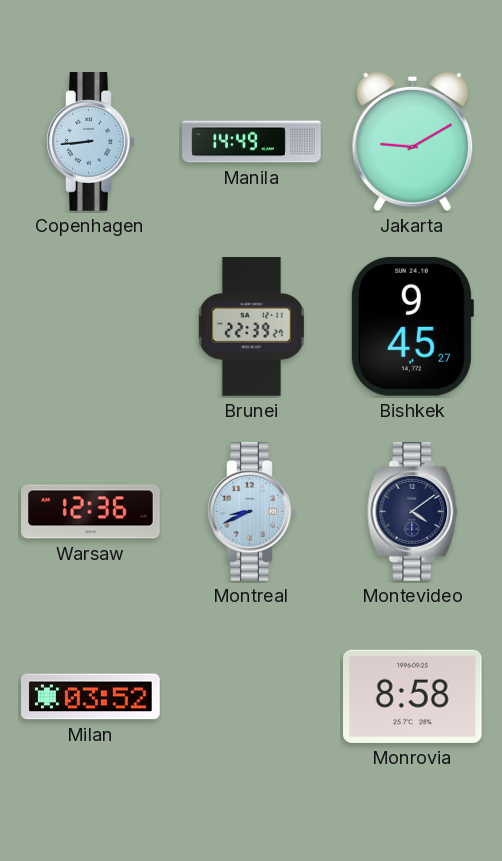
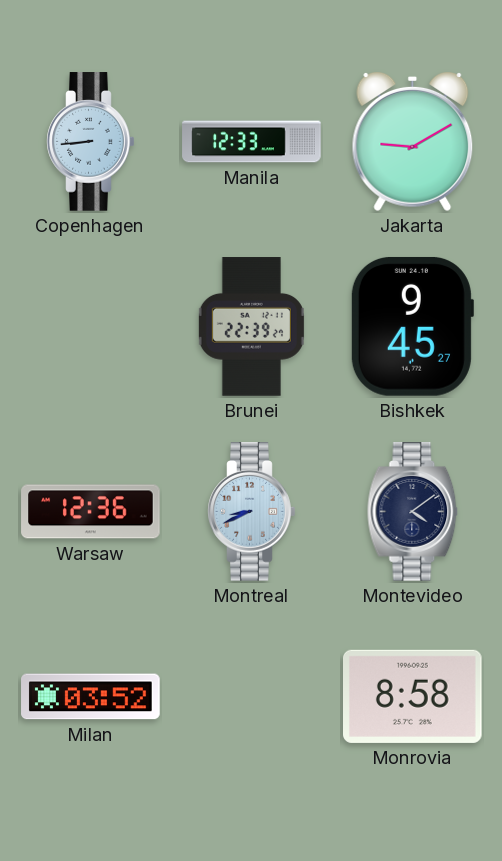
Manila: 14:49 -> 12:33 (252, 142)
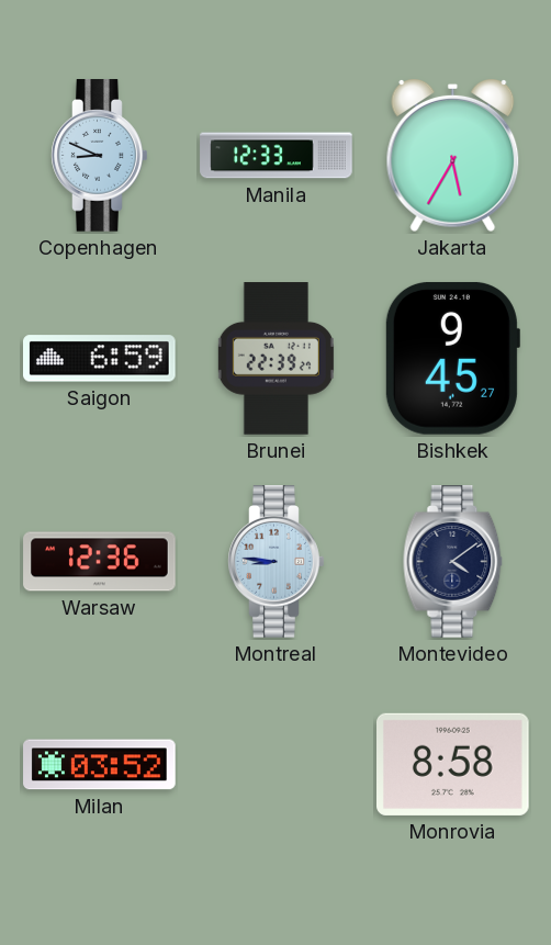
Copenhagen: 8:44 -> 8:49 (100, 156)
Jakarta: 9:10 -> 5:35 (453, 156)
Saigon: none -> 6:59 (100, 359)
Montreal: 8:41 -> 8:46 (277, 562)
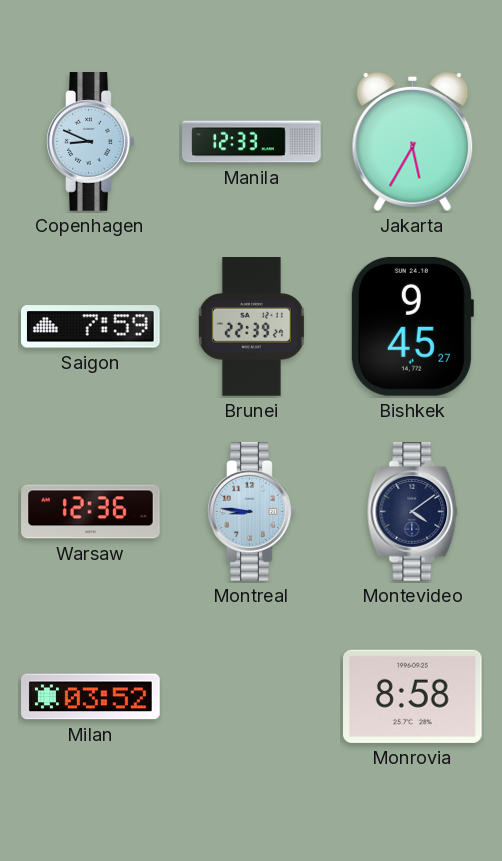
Saigon: 6:59 -> 7:59 (91, 327)
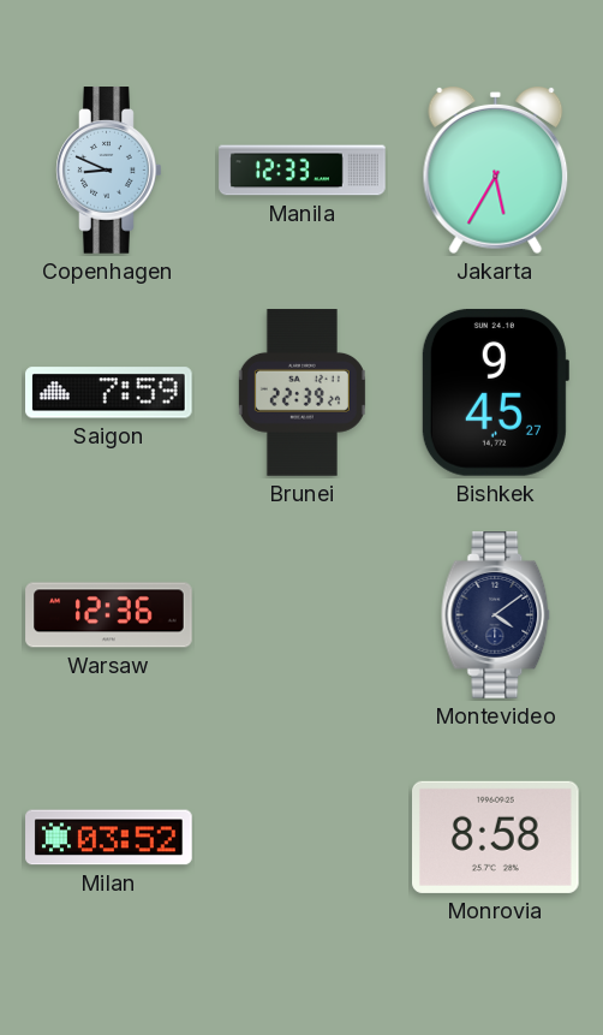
Montreal: 8:46 -> none (252, 512)
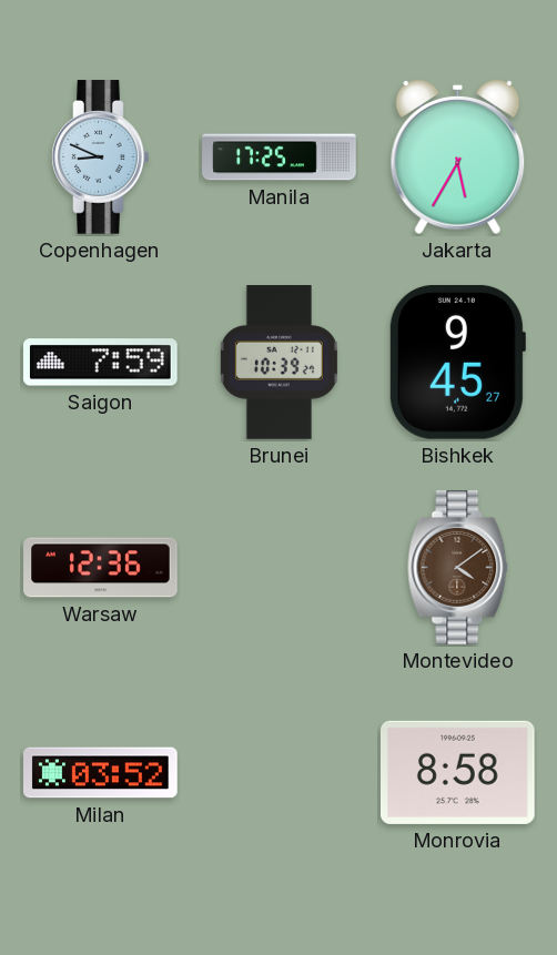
Manila: 12:33 -> 17:25 (280, 158)
Brunei: 22:39 -> 10:39 (278, 363)
Montevideo dial: navy -> brown (458, 568)
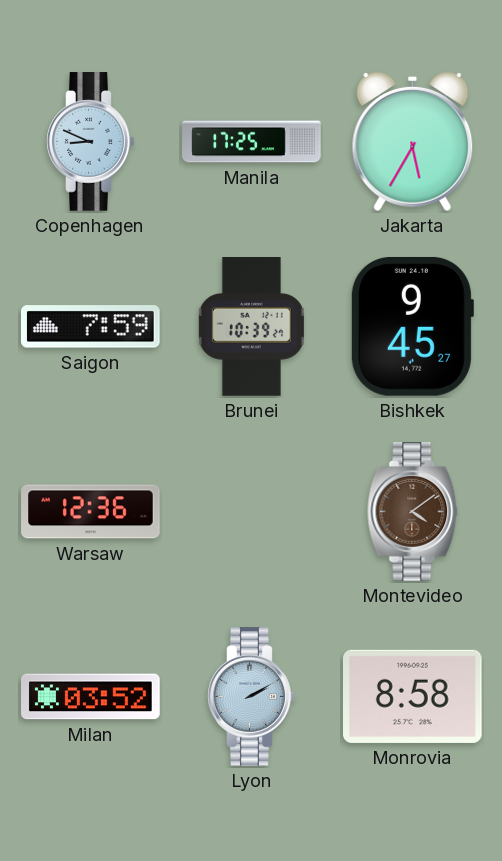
Lyon: none -> 2:10 (252, 697)
